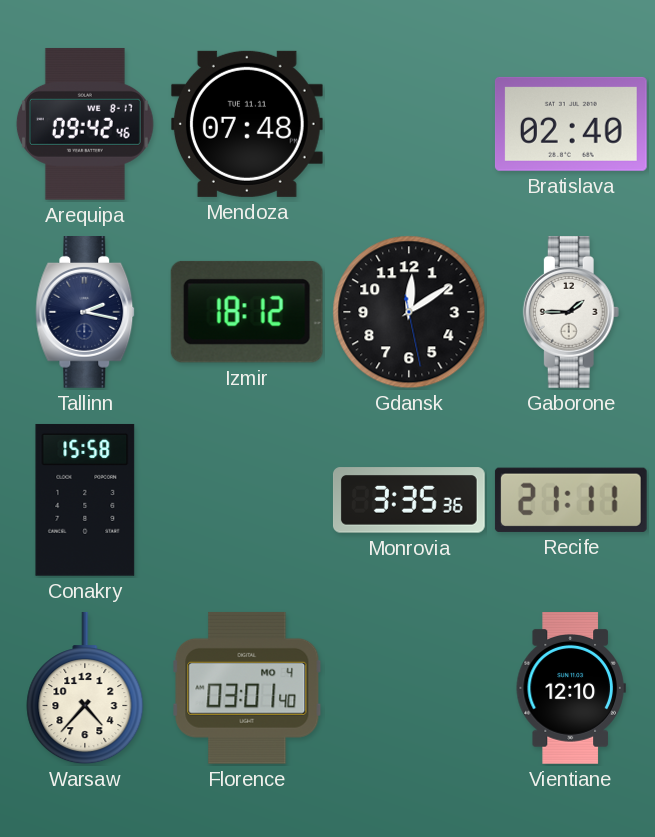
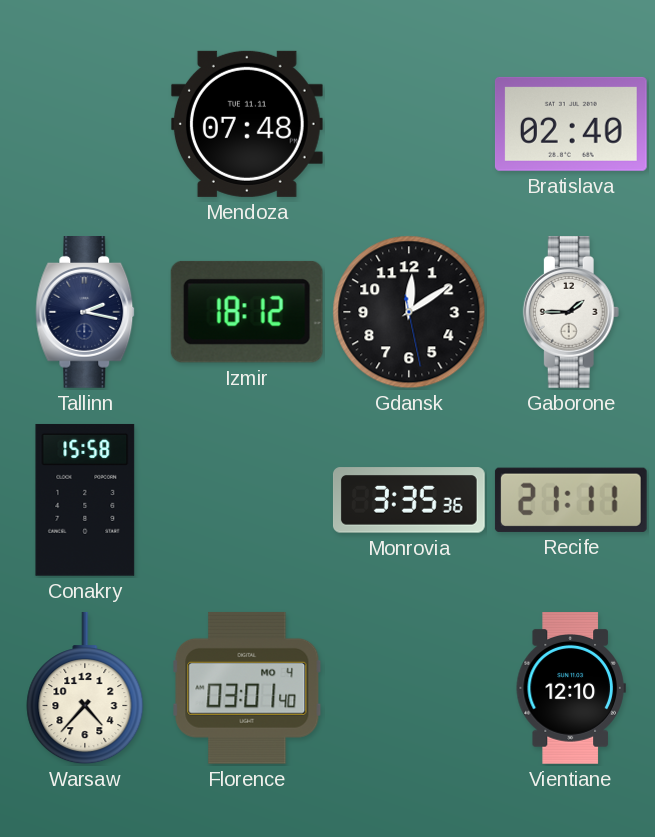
Arequipa: 09:42 -> none (85, 124)
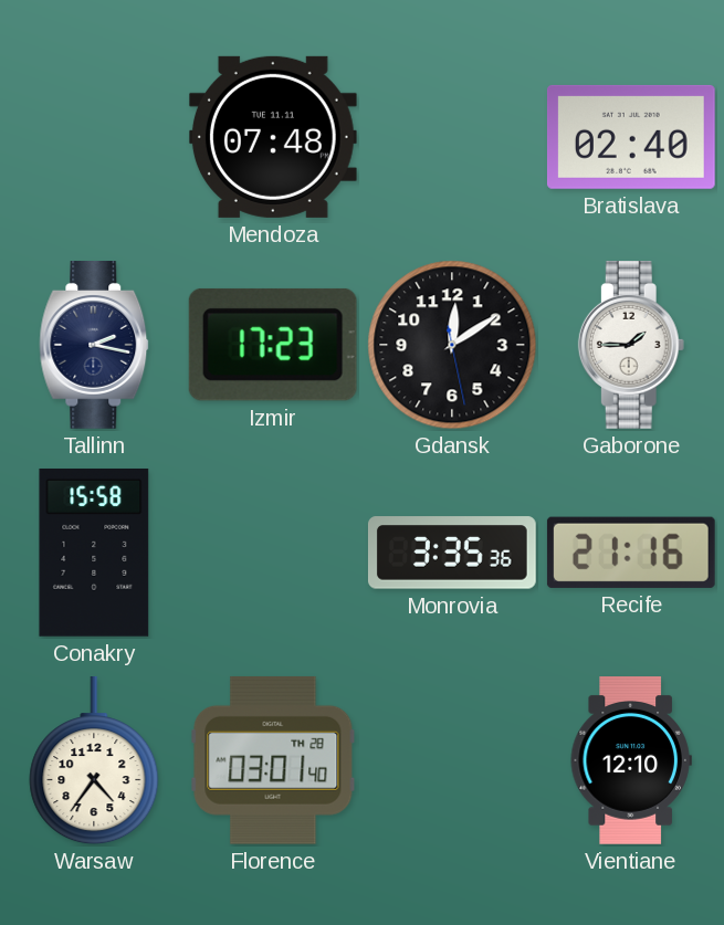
Izmir: 18:12 -> 17:23 (273, 345)
Recife: 21:11 -> 21:16 (631, 553)
Warsaw: 4:37 -> 4:36 (94, 760)
Florence date: MO 4 -> TH 28 (273, 760)
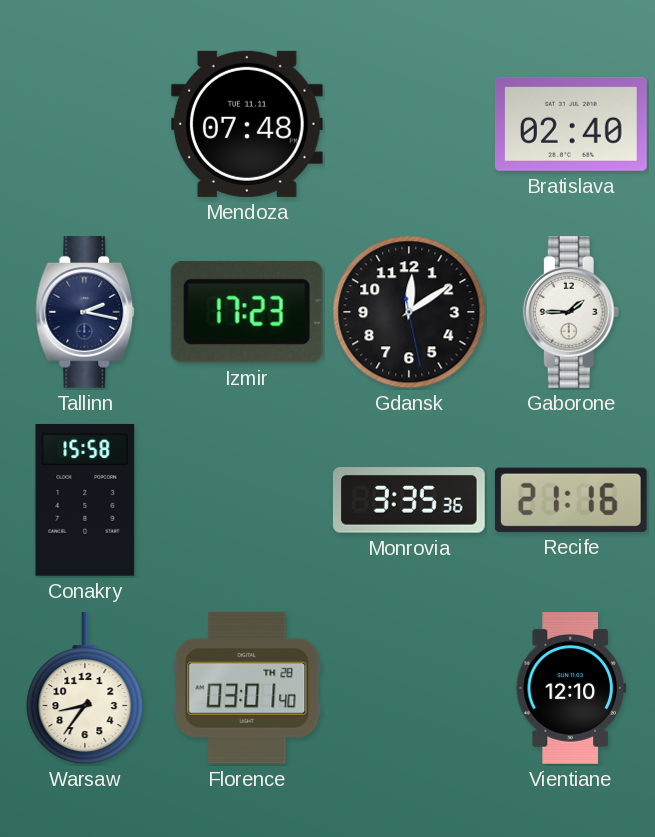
Warsaw: 4:36 -> 8:36 (85, 688)
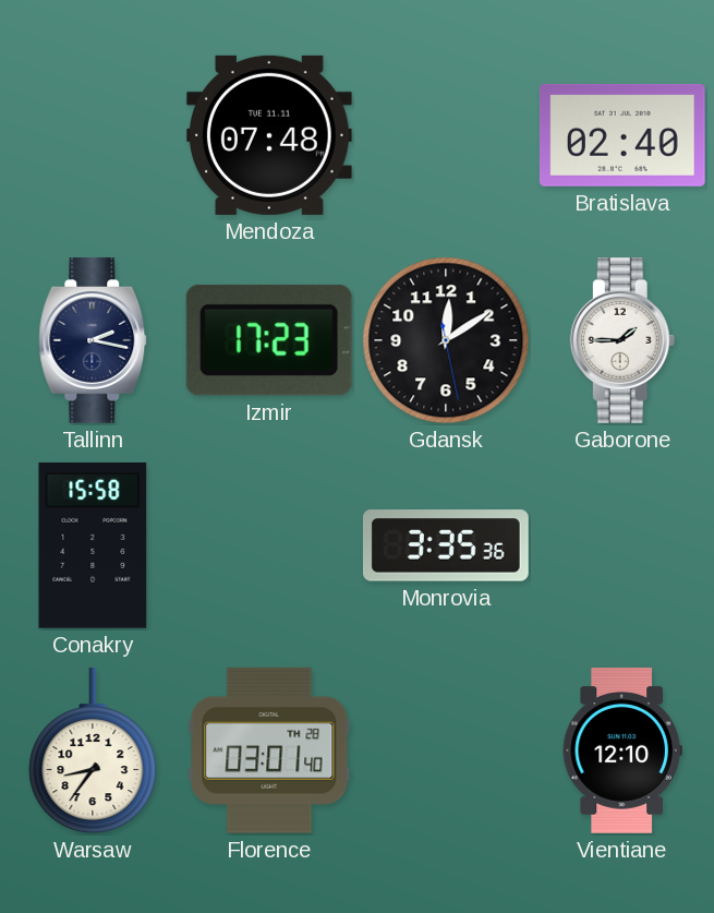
Recife: 21:16 -> none (571, 500)
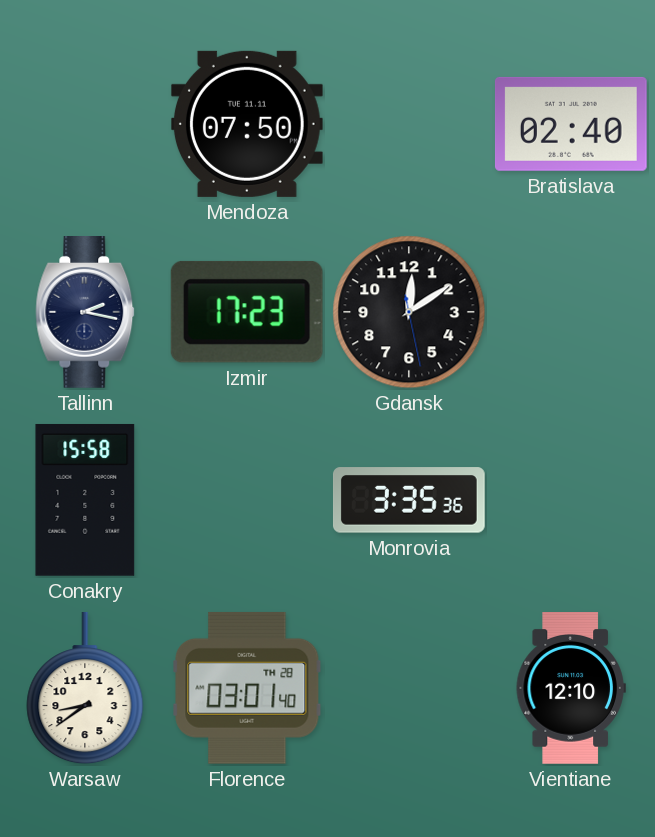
Mendoza: 07:48 -> 07:50 (247, 124)
Gaborone: 1:45 -> none (622, 341)
Warsaw: 8:36 -> 8:39 (85, 688)
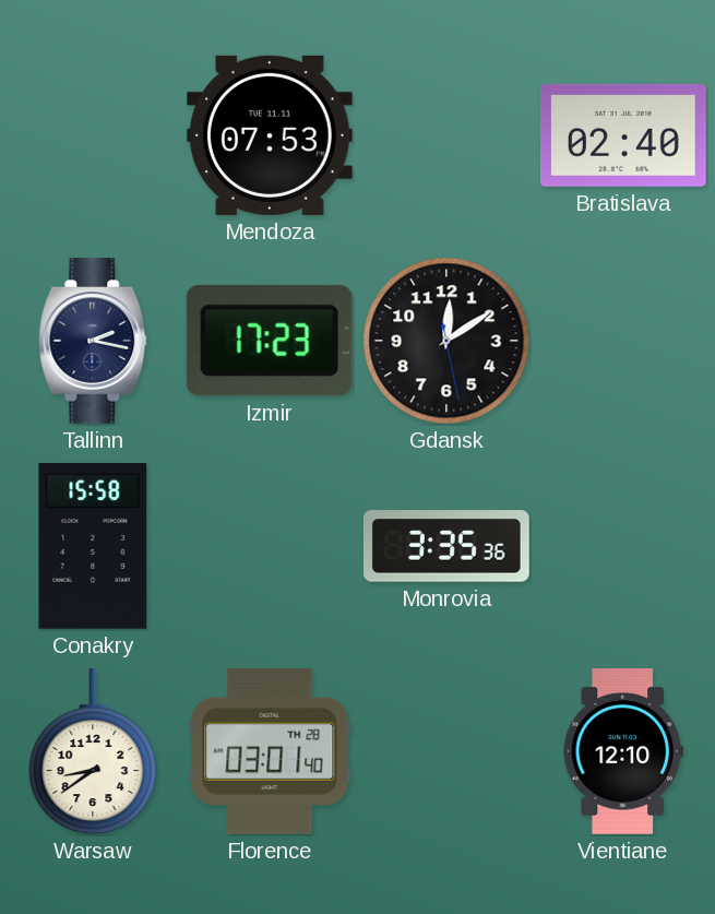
Mendoza: 07:50 -> 07:53 (270, 135)
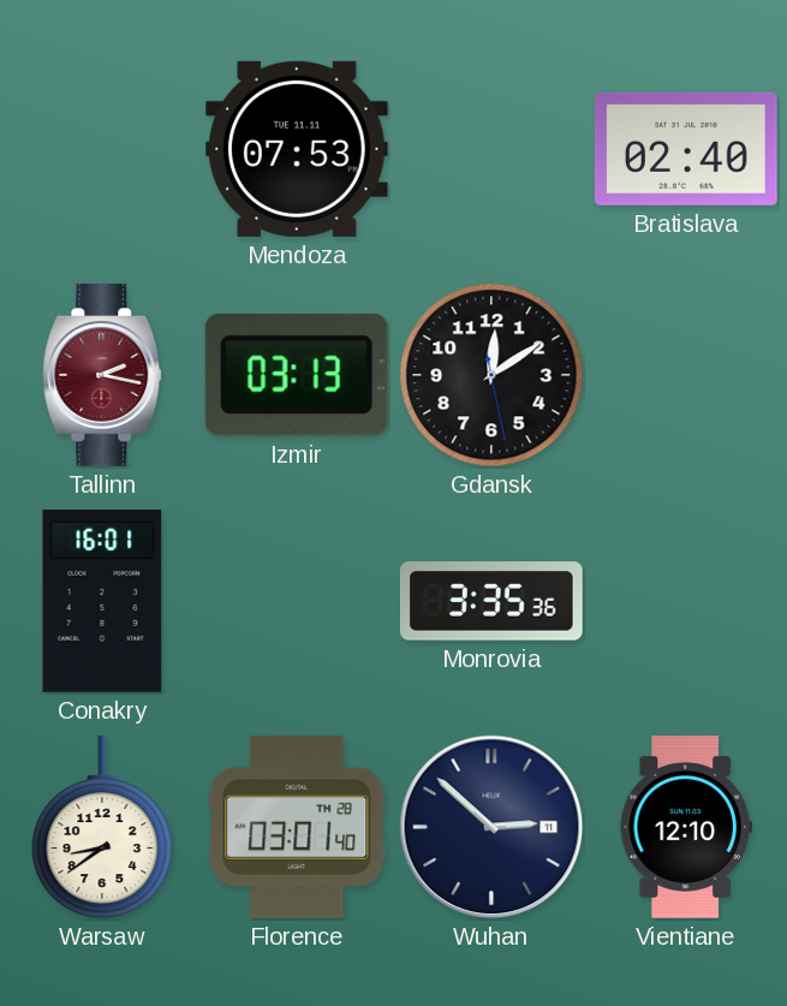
Tallinn dial: navy -> burgundy (102, 376)
Izmir: 17:23 -> 03:13 (297, 375)
Conakry: 15:58 -> 16:01 (102, 601)
Wuhan: none -> 2:52 (491, 827)
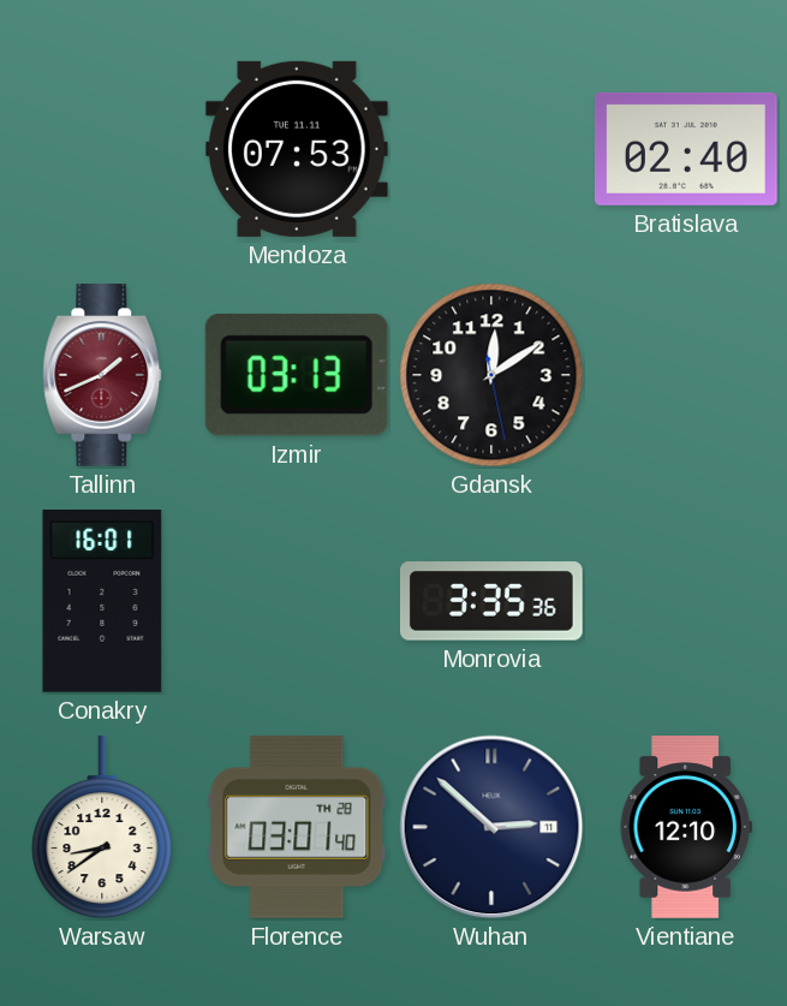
Tallinn: 2:17 -> 1:41 (102, 376)
